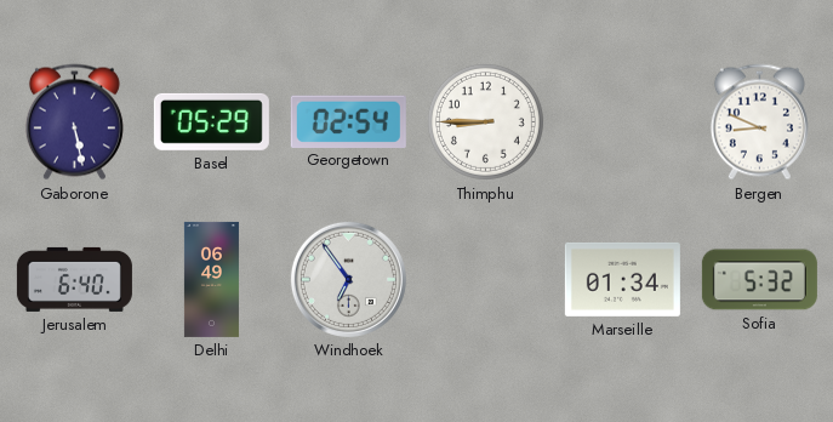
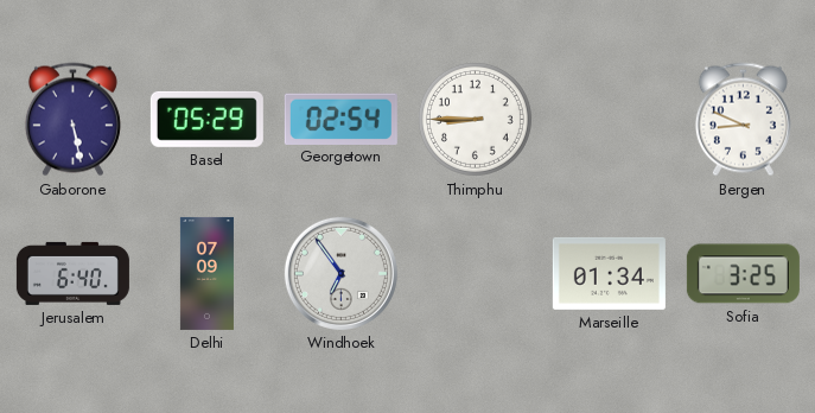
Delhi: 06:49 -> 07:09 (206, 273)
Sofia: 5:32 -> 3:25 (743, 274)
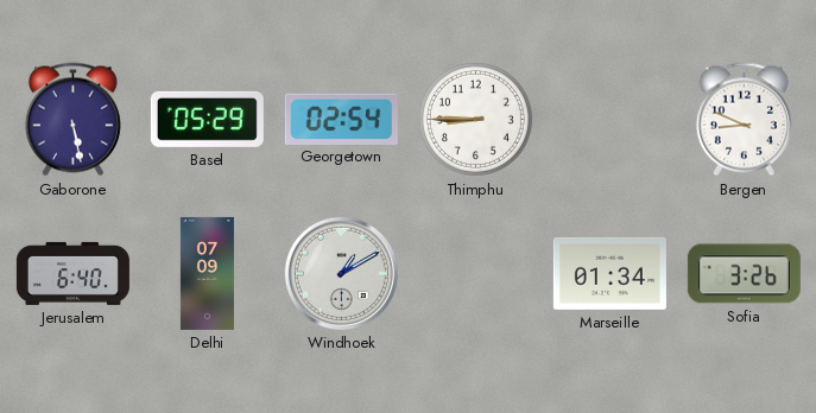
Windhoek: 6:54 -> 1:10 (341, 273)
Sofia: 3:25 -> 3:26 (744, 274)
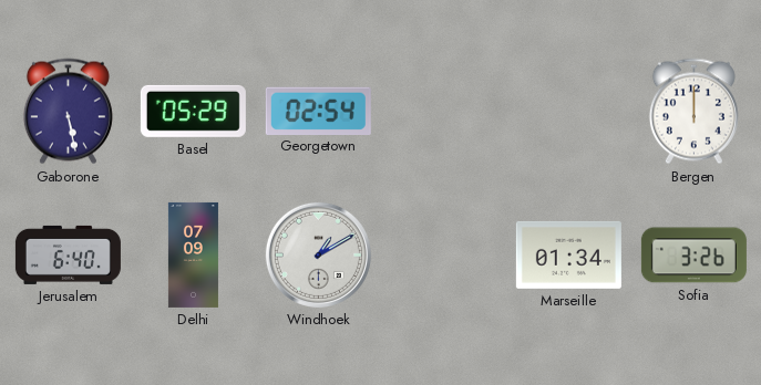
Thimphu: 8:45 -> none (475, 119)
Bergen: 8:49 -> 12:00 (693, 112)
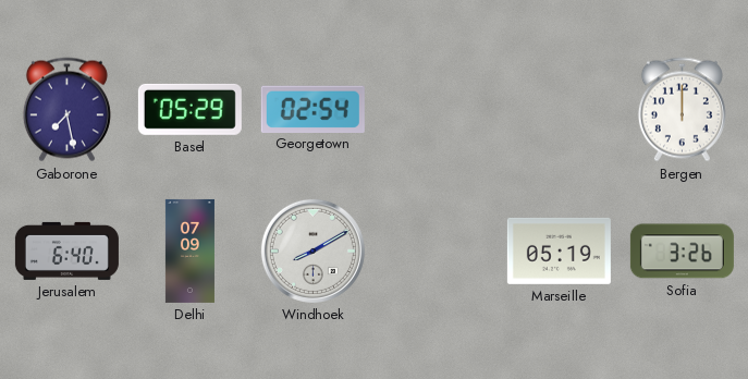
Gaborone: 5:28 -> 7:28 (66, 110)
Windhoek: 1:10 -> 8:10 (312, 250)
Marseille: 01:34 -> 05:19 (559, 250)
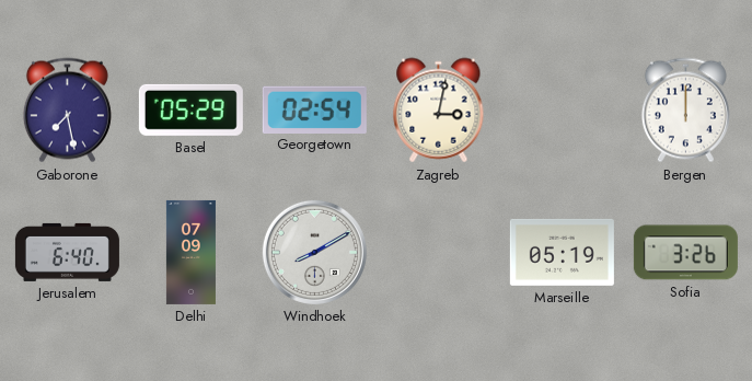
Zagreb: none -> 3:02 (439, 111)
